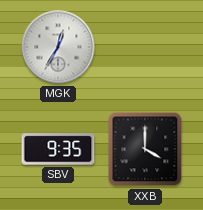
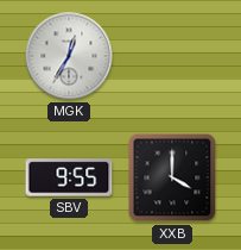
SBV: 9:35 -> 9:55 (69, 177)
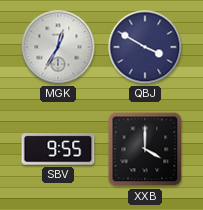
QBJ: none -> 3:50 (145, 47)
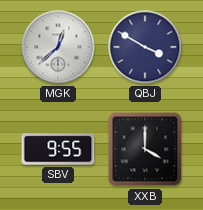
MGK: 12:35 -> 12:38 (58, 47)
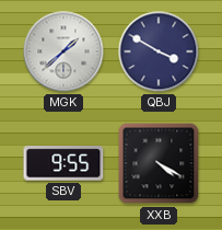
MGK: 12:38 -> 1:38 (63, 51)
XXB: 4:00 -> 4:20 (159, 163)
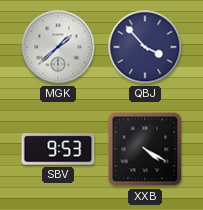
QBJ: 3:50 -> 3:53 (145, 47)
SBV: 9:55 -> 9:53 (58, 149)
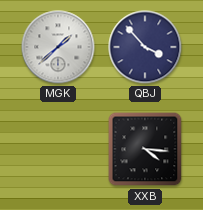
SBV: 9:53 -> none (58, 149)
XXB: 4:20 -> 4:16 (145, 149)
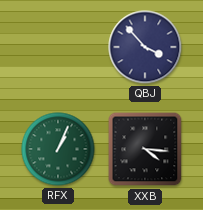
MGK: 1:38 -> none (58, 47)
RFX: none -> 1:04 (58, 149)
